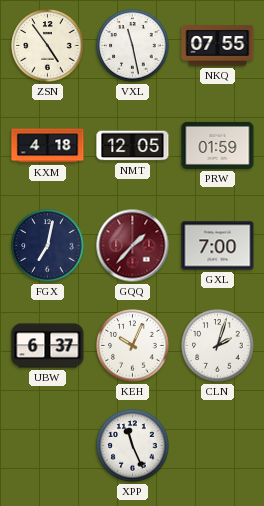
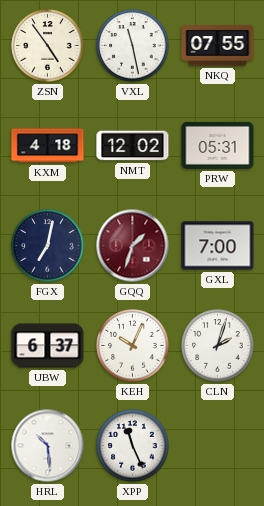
NMT: 12:05 -> 12:02 (133, 146)
PRW: 01:59 -> 05:31 (218, 145)
GQQ: 1:37 -> 1:33 (133, 246)
HRL: none -> 10:29 (48, 446)
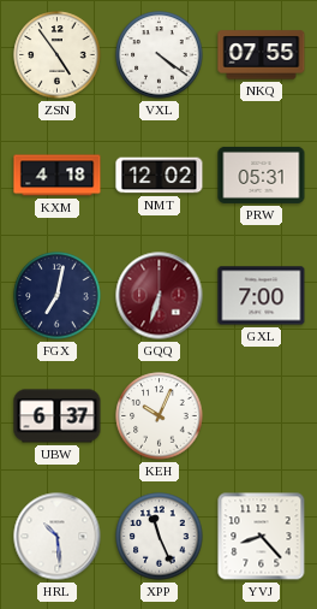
VXL: 11:28 -> 4:21 (160, 55)
GQQ: 1:33 -> 6:33 (160, 296)
CLN: 2:03 -> none (218, 346)
YVJ: none -> 8:23 (262, 537)
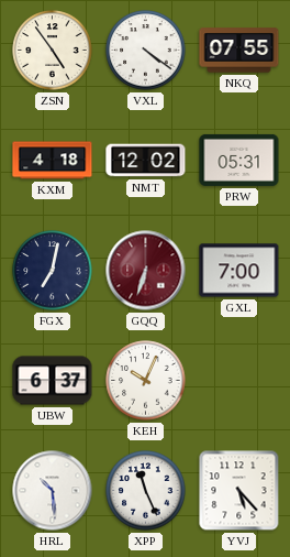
YVJ: 8:23 -> 5:23 (239, 491)
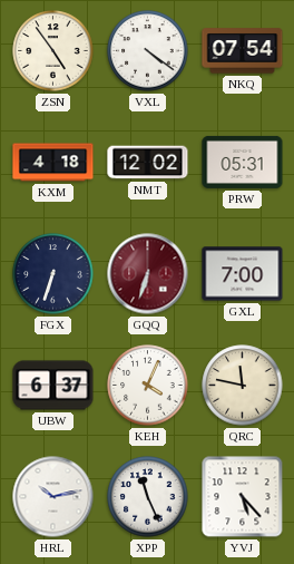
NKQ: 07:55 -> 07:54 (243, 51)
FGX: 7:02 -> 6:33 (53, 274)
KEH: 10:04 -> 4:04 (148, 386)
QRC: none -> 11:47 (243, 386)
HRL: 10:29 -> 10:13 (53, 497)
